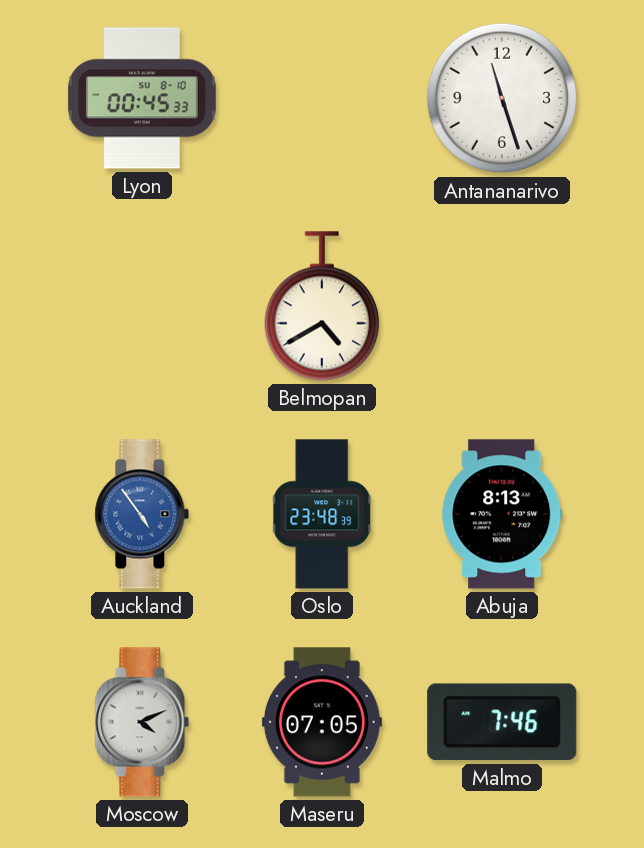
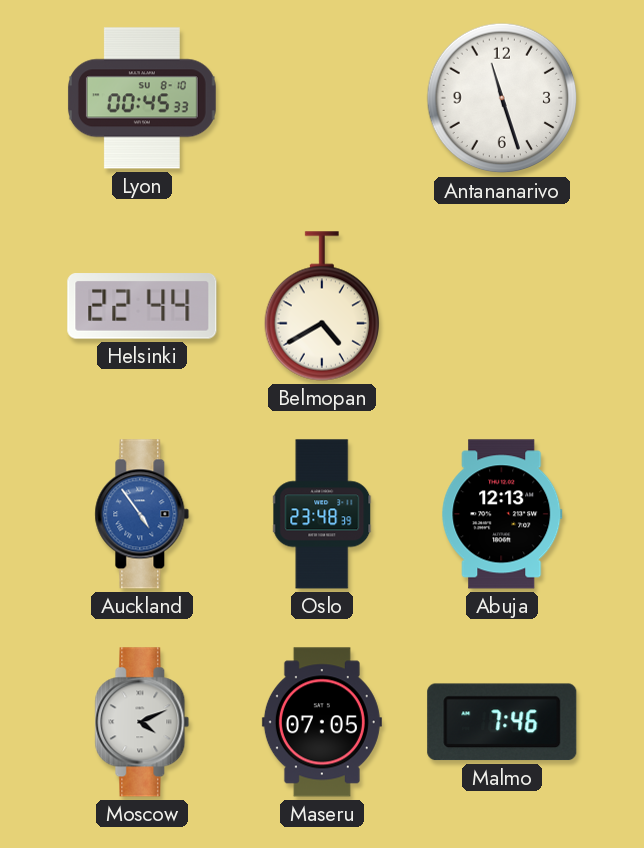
Helsinki: none -> 22:44 (142, 306)
Abuja: 8:13 -> 12:13 (502, 514)
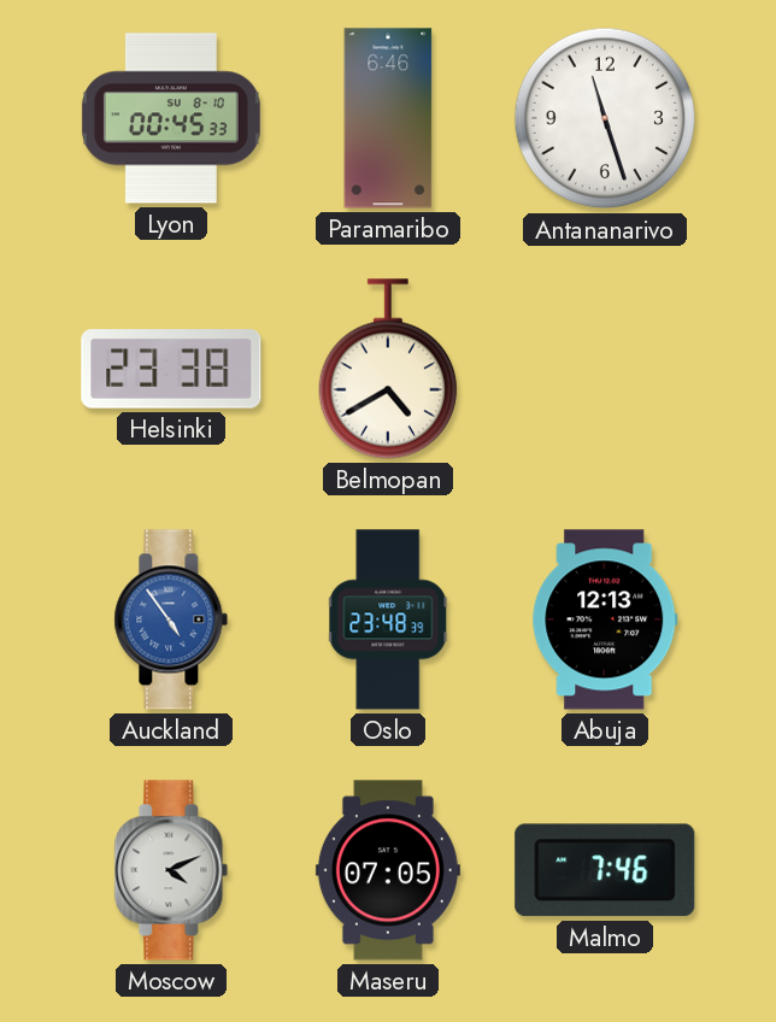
Paramaribo: none -> 6:46 (388, 118)
Helsinki: 22:44 -> 23:38 (171, 369)
